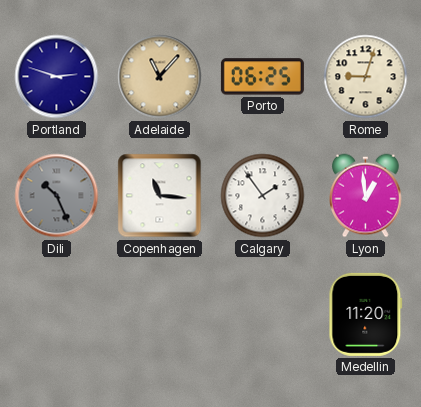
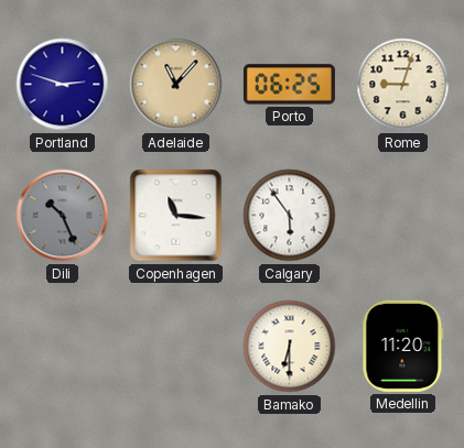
Calgary: 1:54 -> 5:54 (290, 216)
Lyon: 12:59 -> none (366, 196)
Bamako: none -> 6:30 (290, 347)
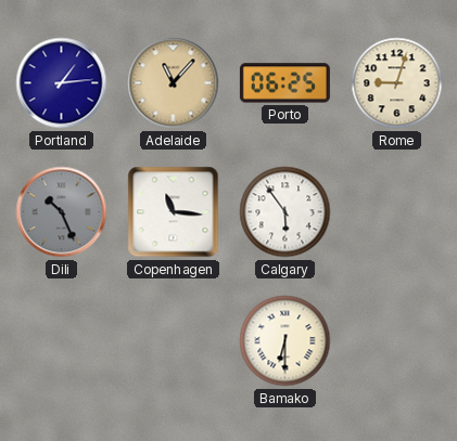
Portland: 2:48 -> 1:14 (62, 83)
Medellin: 11:20 -> none (403, 346)
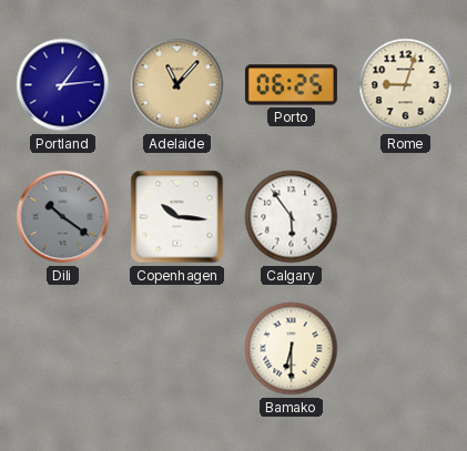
Dili: 10:26 -> 10:21 (63, 217)
Copenhagen: 11:16 -> 10:16 (177, 217)
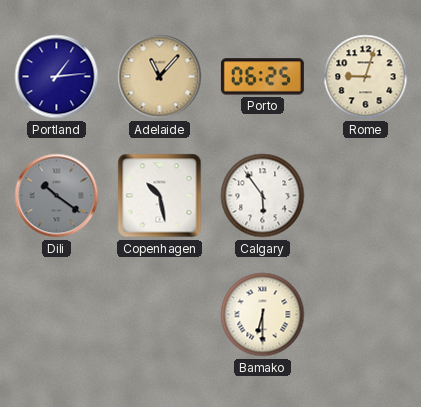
Copenhagen: 10:16 -> 10:28 (160, 196)
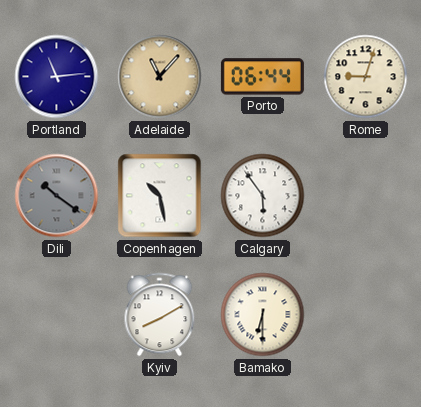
Portland: 1:14 -> 11:14 (57, 77)
Porto: 06:25 -> 06:44 (262, 77)
Kyiv: none -> 8:10 (160, 315)
